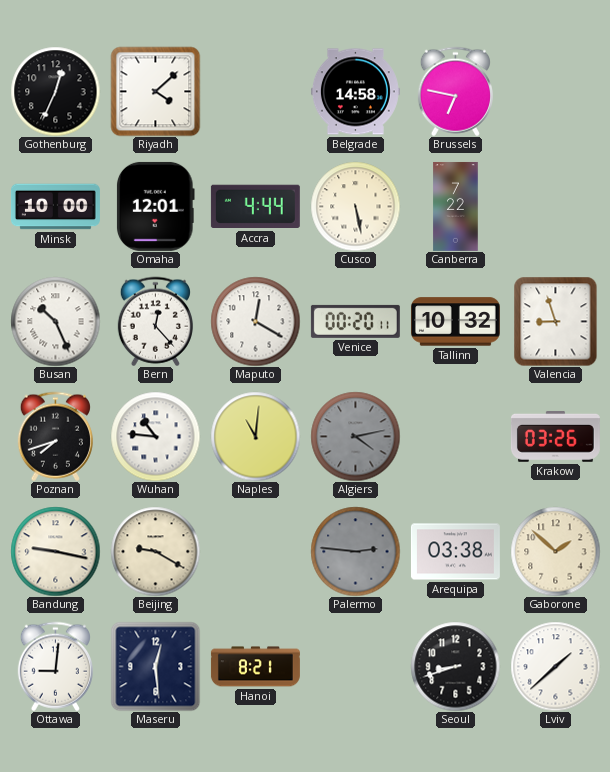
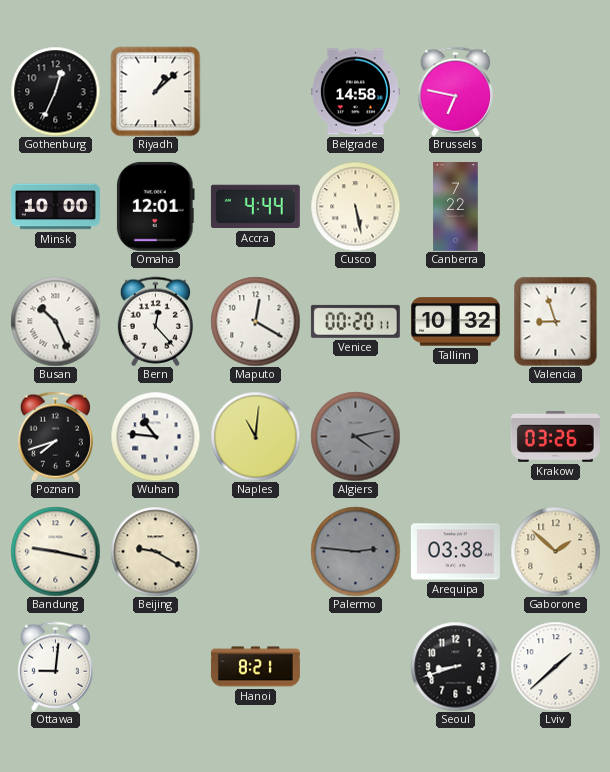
Riyadh: 4:08 -> 1:08 (155, 91)
Maseru: 12:29 -> none (155, 666)
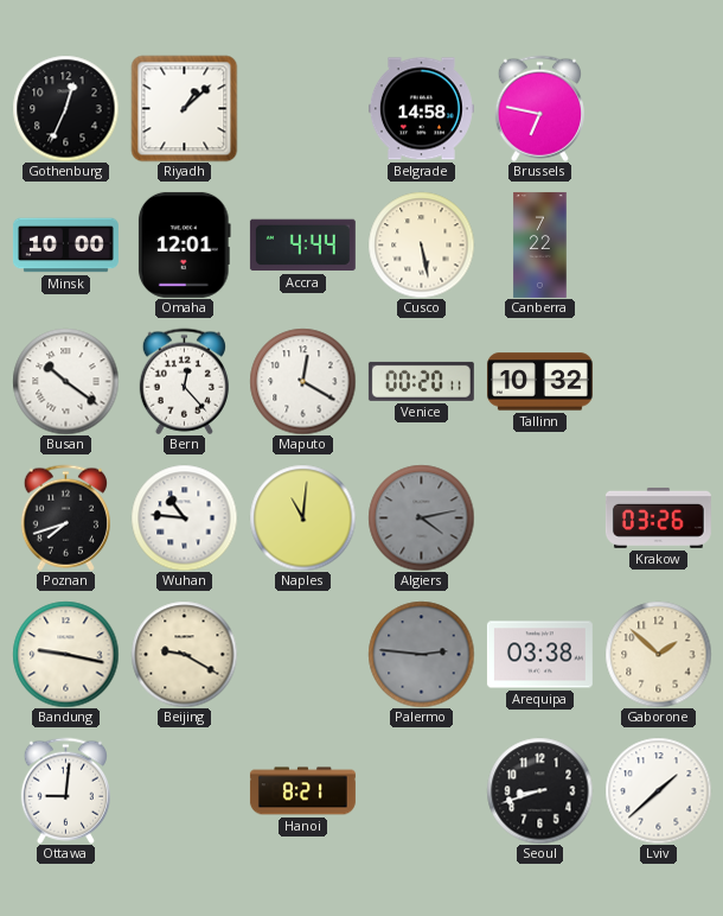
Busan: 10:26 -> 10:21 (65, 381)
Valencia: 8:57 -> none (556, 321)
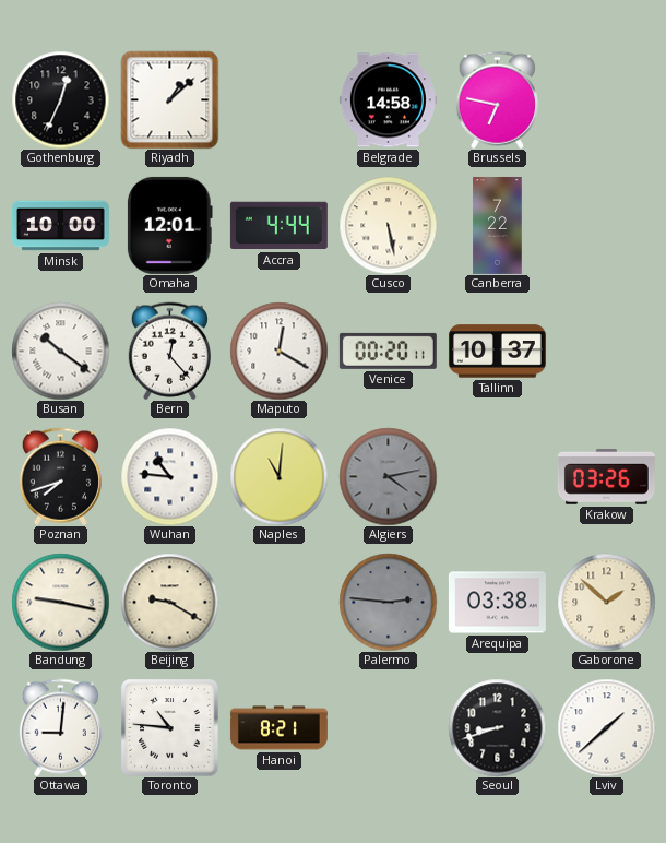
Tallinn: 10:32 -> 10:37 (497, 352)
Toronto: none -> 10:46 (169, 727)
